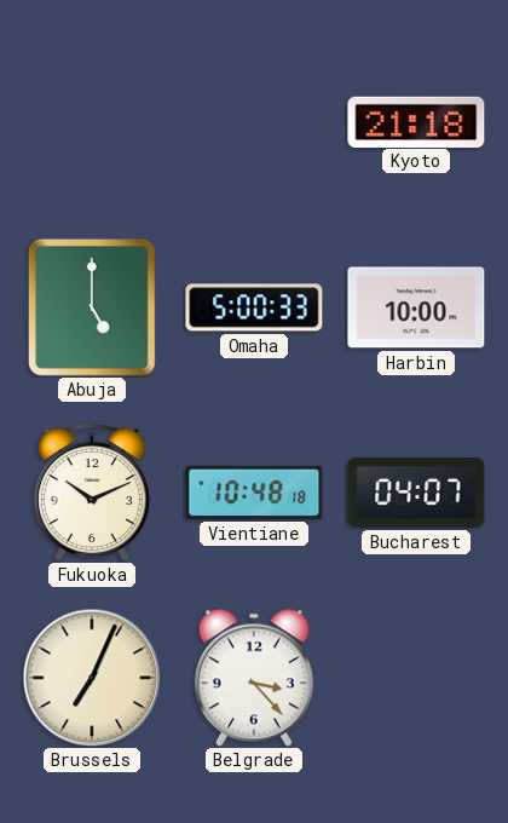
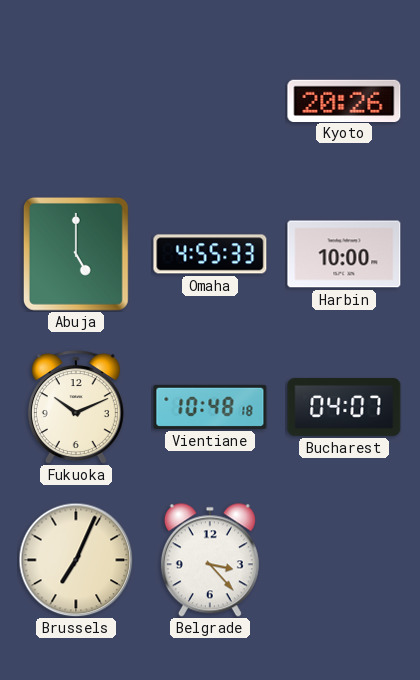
Kyoto: 21:18 -> 20:26 (344, 100)
Omaha: 5:00 -> 4:55 (210, 254)
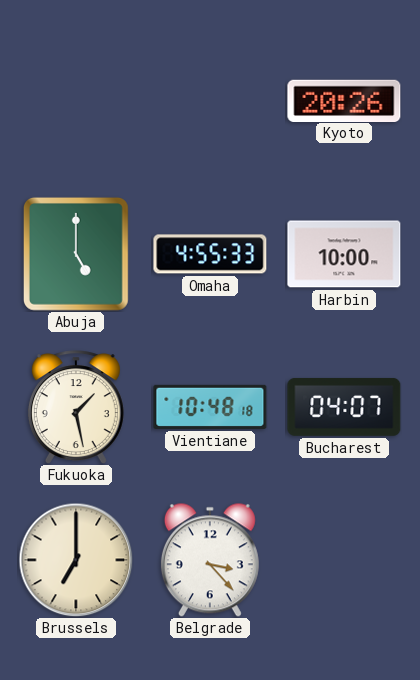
Fukuoka: 10:11 -> 1:28 (76, 407)
Brussels: 7:04 -> 7:00 (76, 560)
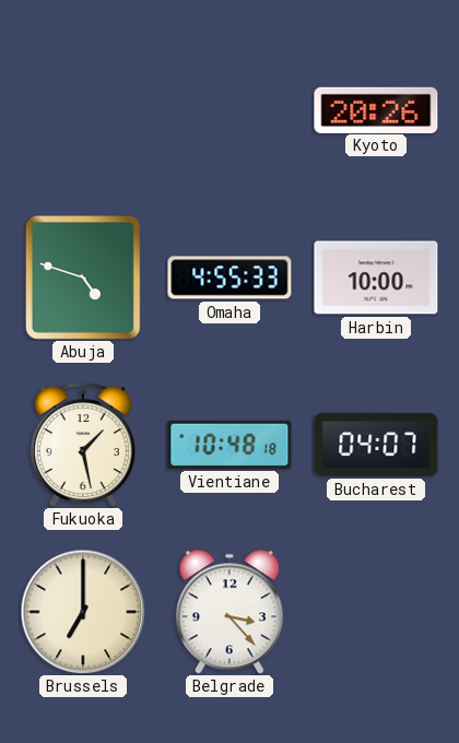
Abuja: 5:00 -> 4:48 (83, 278)
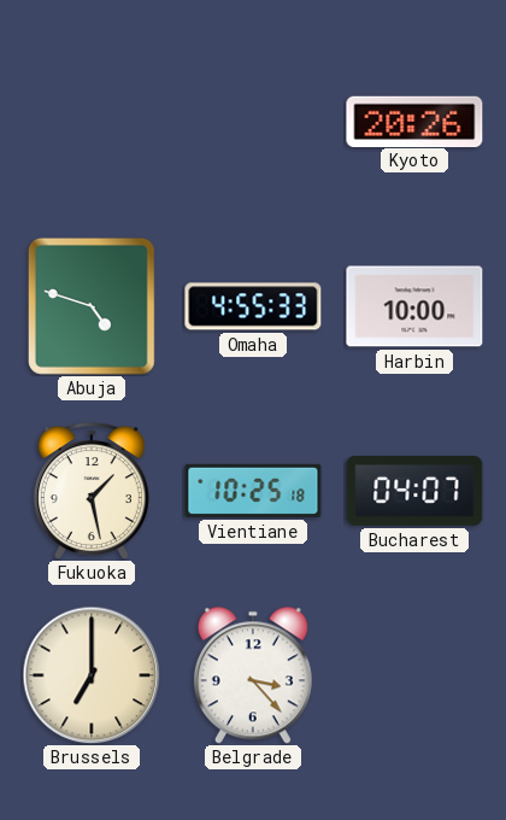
Vientiane: 10:48 -> 10:25 (253, 491)
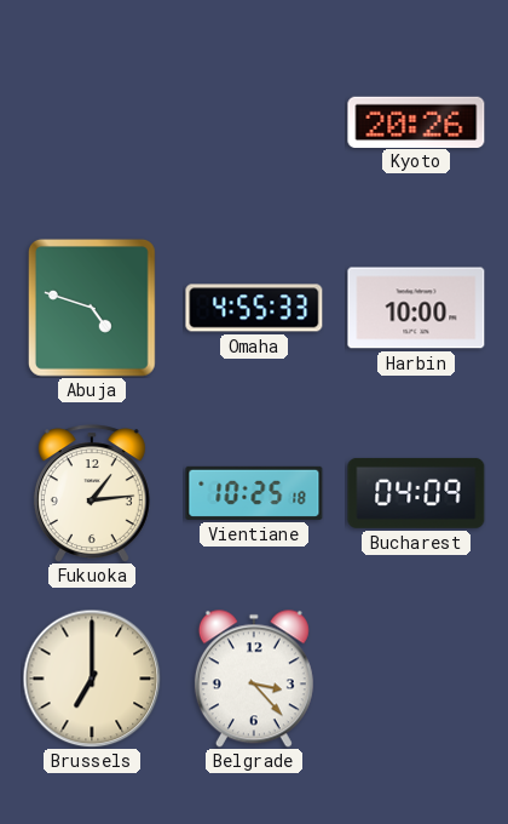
Fukuoka: 1:28 -> 1:14 (92, 493)
Bucharest: 04:07 -> 04:09 (416, 493)
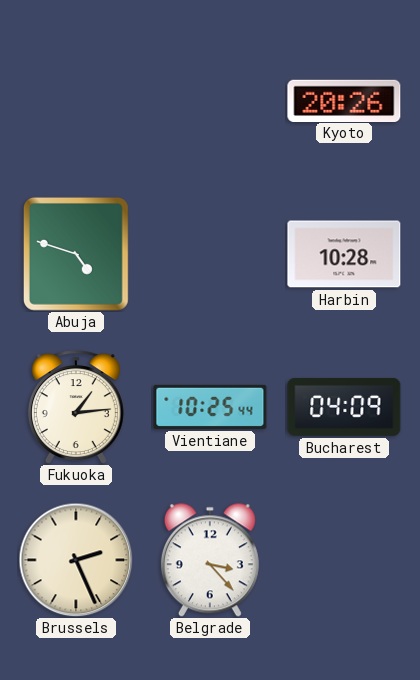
Omaha: 4:55 -> none (254, 308)
Harbin: 10:00 -> 10:28 (344, 254)
Vientiane: 10:25:18 -> 10:25:44 (210, 407)
Brussels: 7:00 -> 2:26 (76, 560)
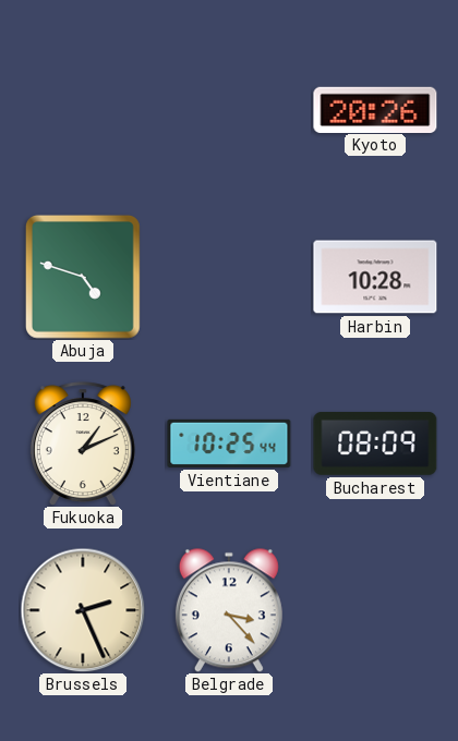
Fukuoka: 1:14 -> 1:11 (83, 444)
Bucharest: 04:09 -> 08:09 (375, 444)
